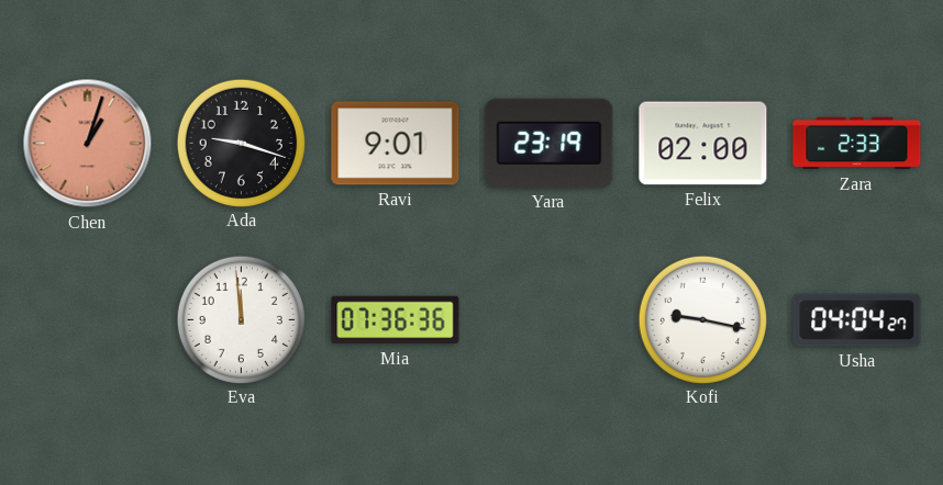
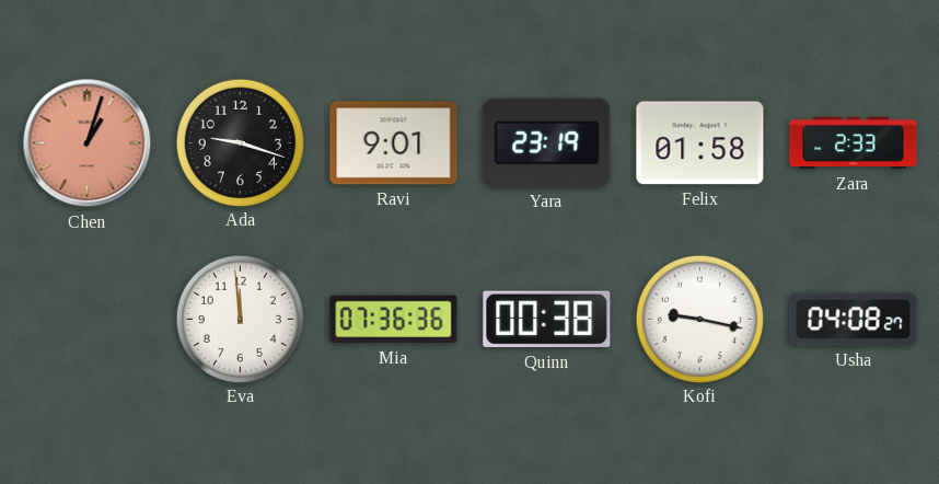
Felix: 02:00 -> 01:58 (700, 143)
Quinn: none -> 00:38 (547, 320)
Usha: 04:04 -> 04:08 (854, 320)
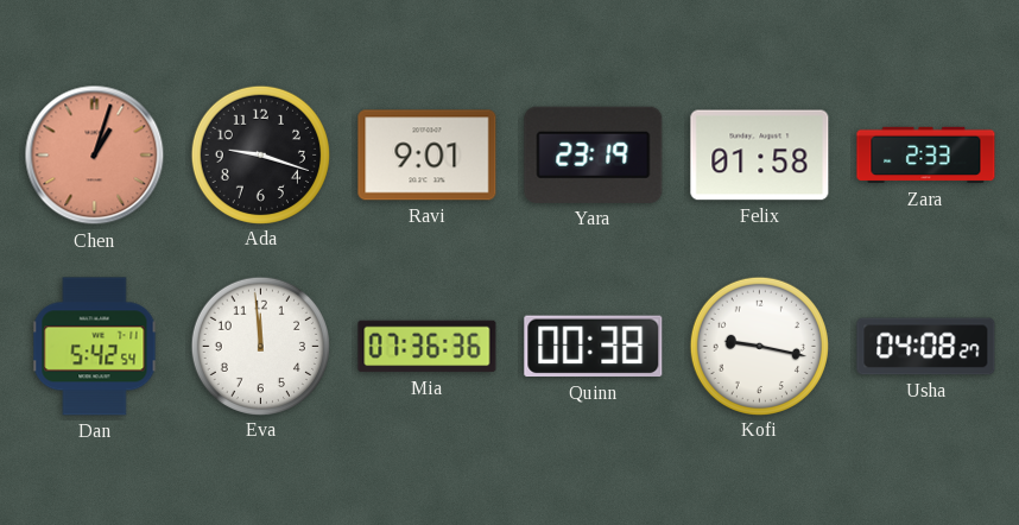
Dan: none -> 5:42 (95, 347)
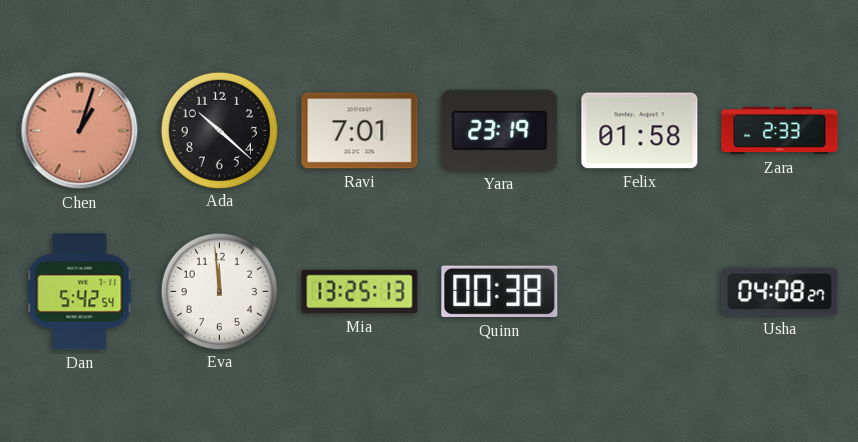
Ada: 9:18 -> 10:22 (219, 130)
Ravi: 9:01 -> 7:01 (360, 131)
Mia: 07:36 -> 13:25 (360, 292)
Kofi: 9:17 -> none (759, 346)
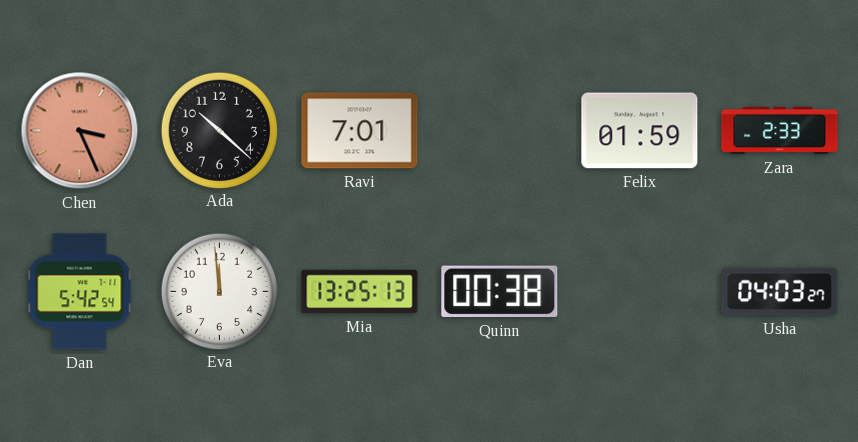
Chen: 1:03 -> 3:26 (80, 131)
Yara: 23:19 -> none (500, 130)
Felix: 01:58 -> 01:59 (640, 131)
Usha: 04:08 -> 04:03 (780, 292)
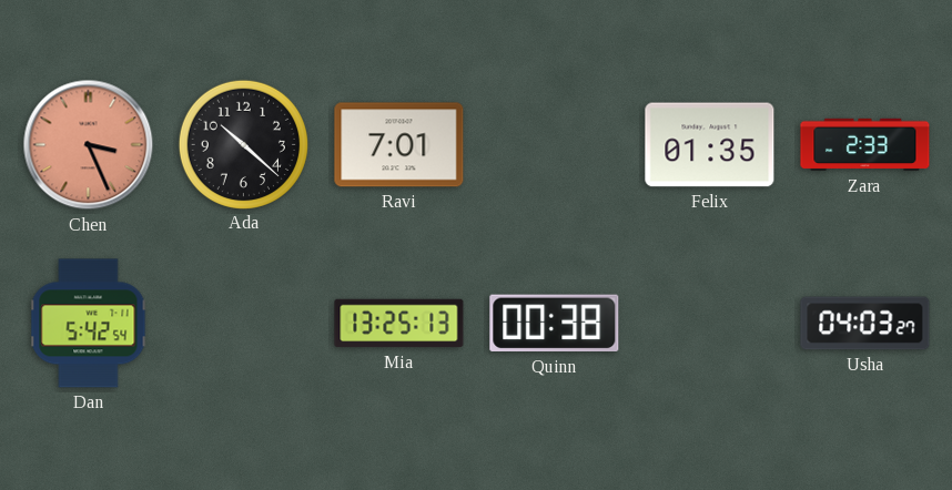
Felix: 01:59 -> 01:35 (710, 145)
Eva: 11:59 -> none (219, 291)
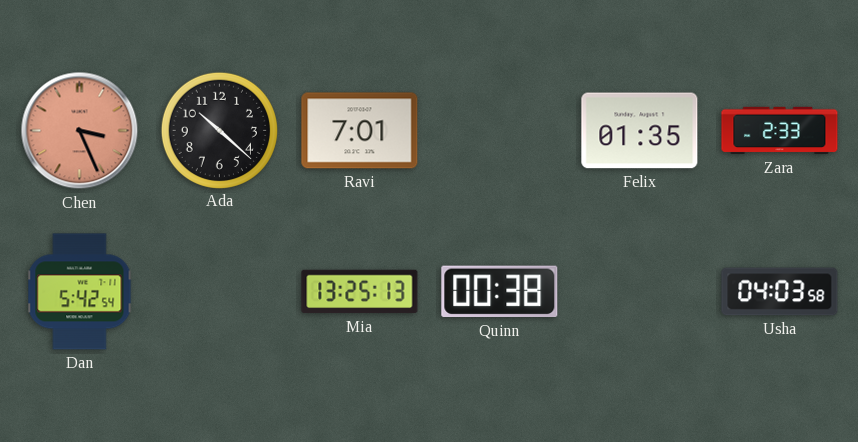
Usha: 04:03:27 -> 04:03:58 (780, 292)
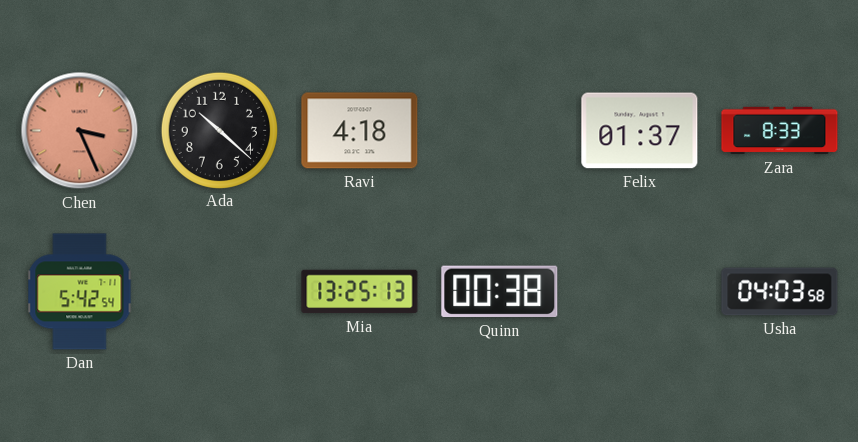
Ravi: 7:01 -> 4:18 (360, 131)
Felix: 01:35 -> 01:37 (640, 131)
Zara: 2:33 -> 8:33 (780, 131)
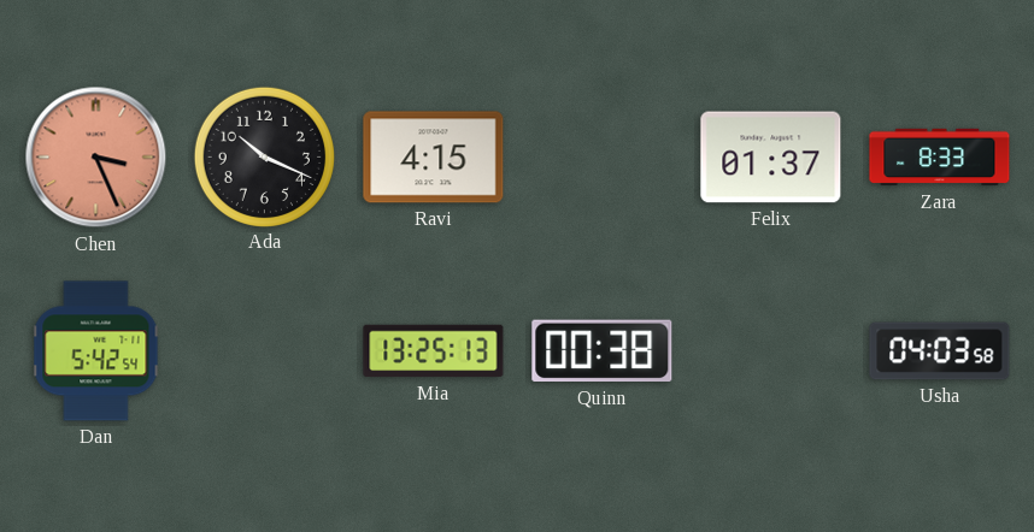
Ada: 10:22 -> 10:19 (264, 156)
Ravi: 4:18 -> 4:15 (434, 158)
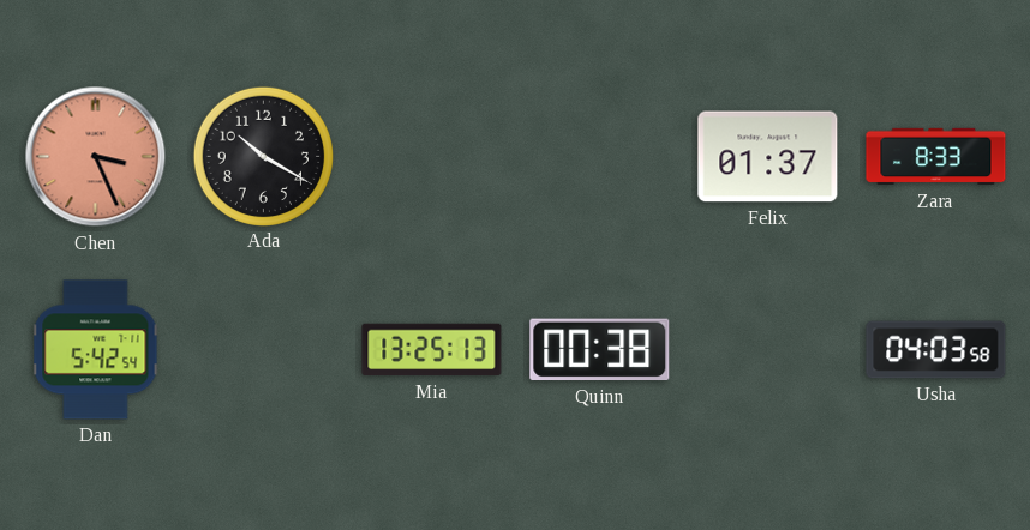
Ada: 10:19 -> 10:20 (263, 156)
Ravi: 4:15 -> none (434, 158)
